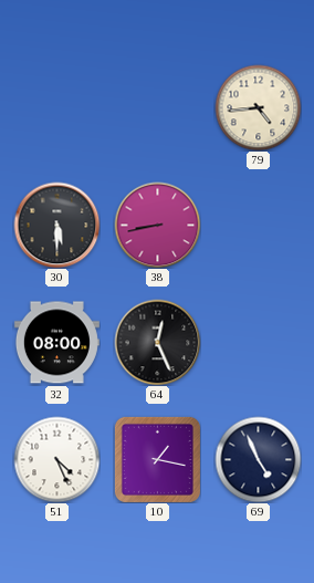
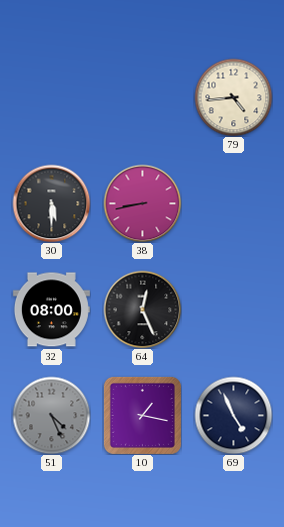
51 dial: white -> grey (51, 415)
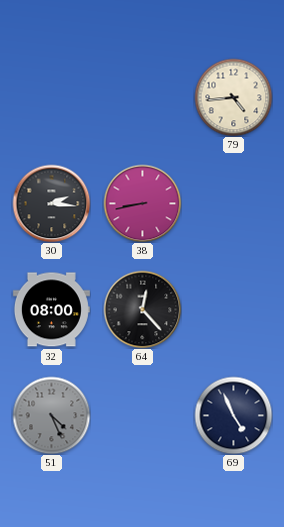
30: 5:30 -> 2:16 (51, 203)
64: 12:26 -> 12:23 (142, 309)
10: 1:17 -> none (142, 415)
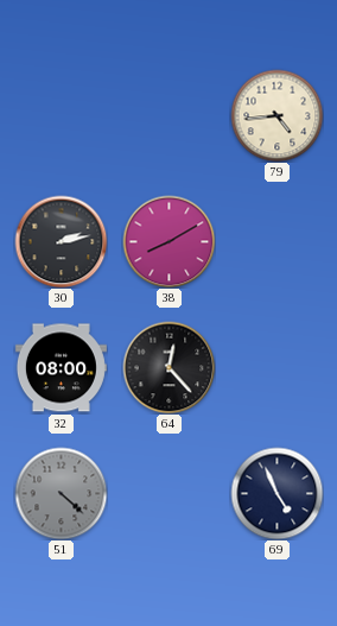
30: 2:16 -> 2:13 (61, 241)
38: 8:43 -> 8:10 (168, 241)
51: 4:26 -> 4:22 (61, 493)
